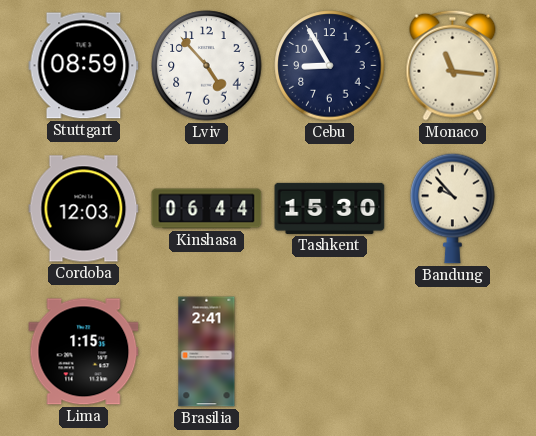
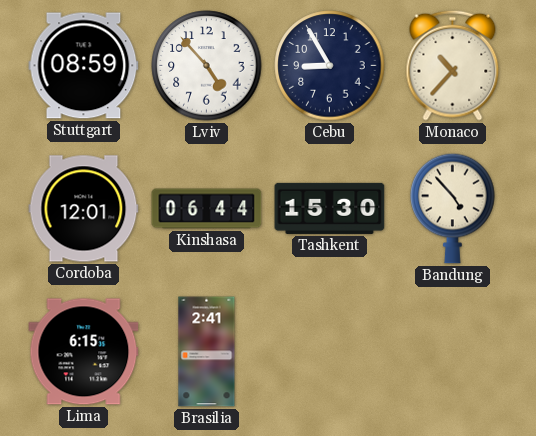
Monaco: 11:16 -> 10:37 (453, 65)
Cordoba: 12:03 -> 12:01 (84, 209)
Bandung: 9:53 -> 4:53 (453, 208)
Lima: 1:15 -> 6:15 (84, 352)
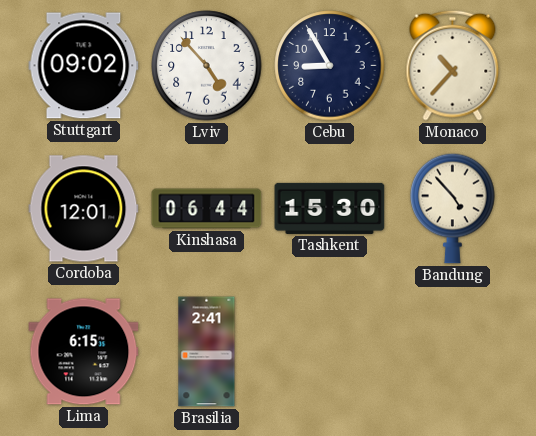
Stuttgart: 08:59 -> 09:02 (84, 66)
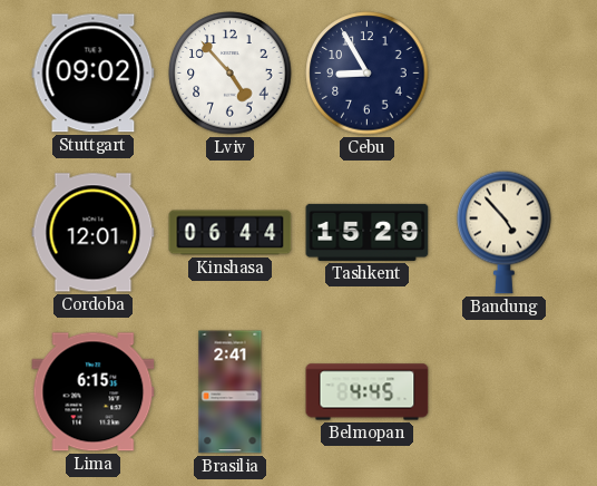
Monaco: 10:37 -> none (453, 65)
Tashkent: 15:30 -> 15:29 (368, 232)
Belmopan: none -> 4:45 (368, 392)
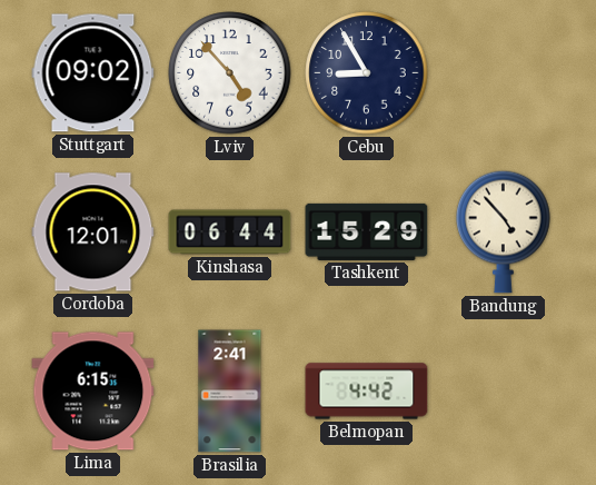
Belmopan: 4:45 -> 4:42 (367, 392)
